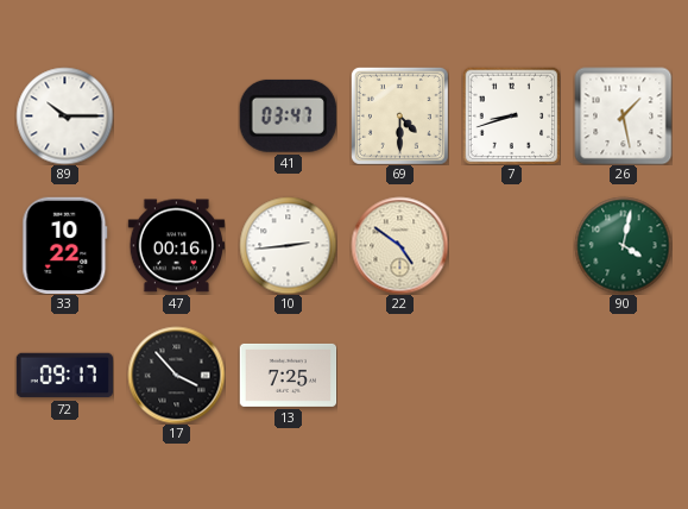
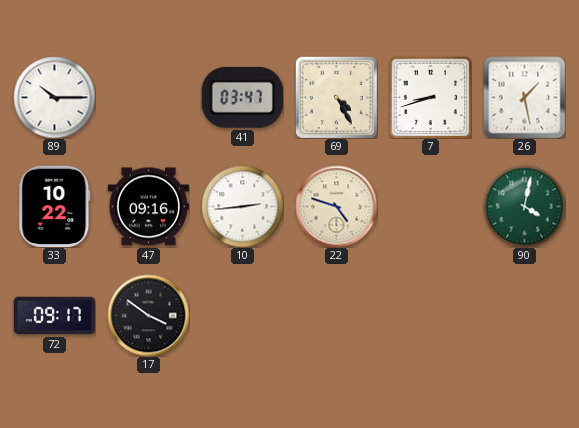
69: 4:30 -> 4:25 (336, 97)
47: 00:16 -> 09:16 (148, 207)
22: 4:51 -> 4:48 (336, 206)
17: 3:53 -> 3:51 (148, 315)
13: 7:25 -> none (288, 375)
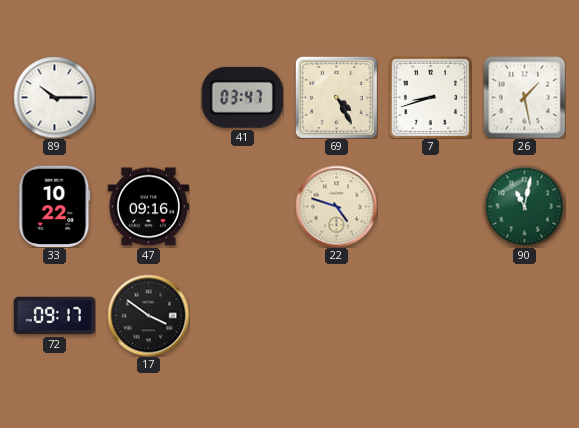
10: 2:44 -> none (242, 206)
90: 4:02 -> 11:02 (524, 206)
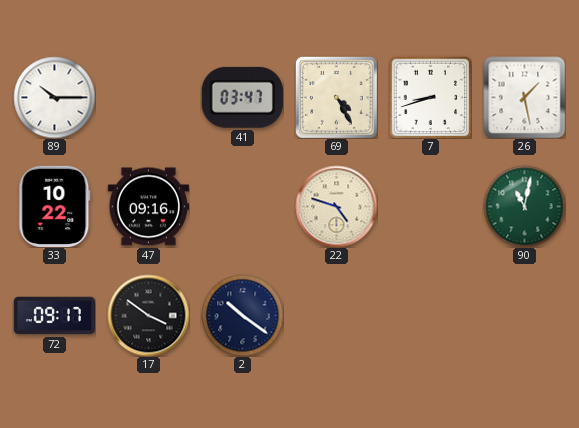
2: none -> 10:21 (242, 315)
